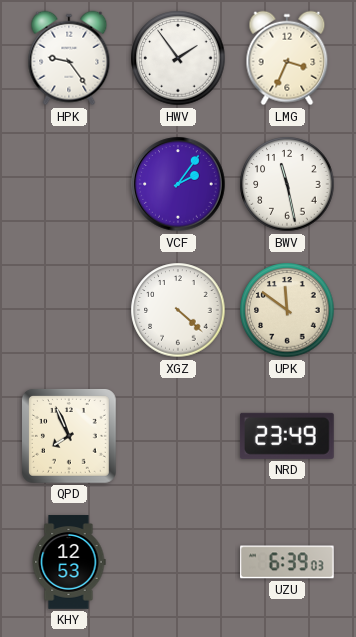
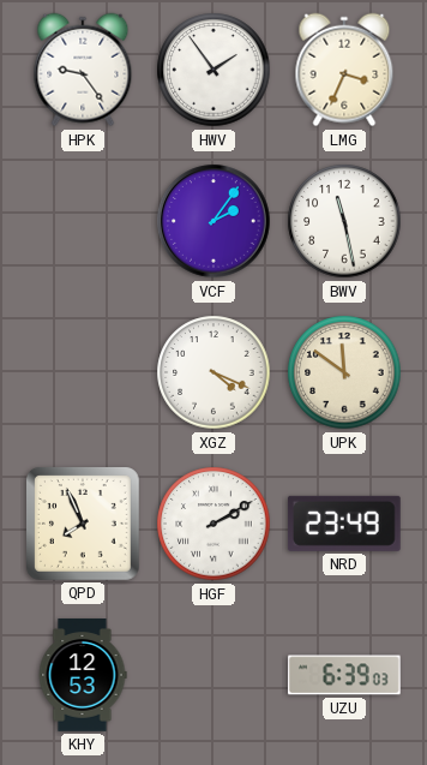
XGZ: 4:22 -> 4:19 (213, 372)
HGF: none -> 2:10 (213, 524)
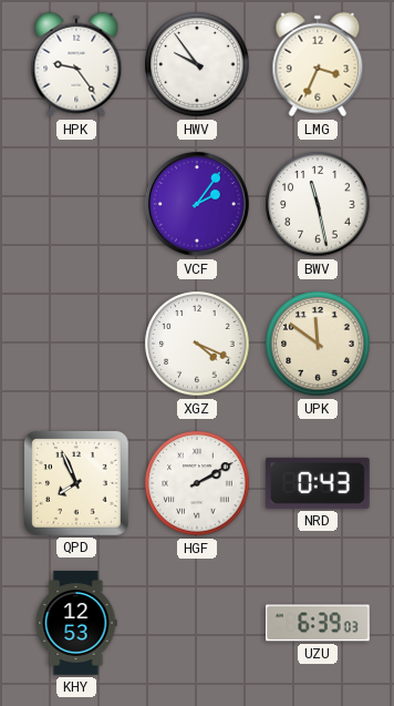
HWV: 1:54 -> 9:54 (197, 64)
NRD: 23:49 -> 0:43 (318, 483)
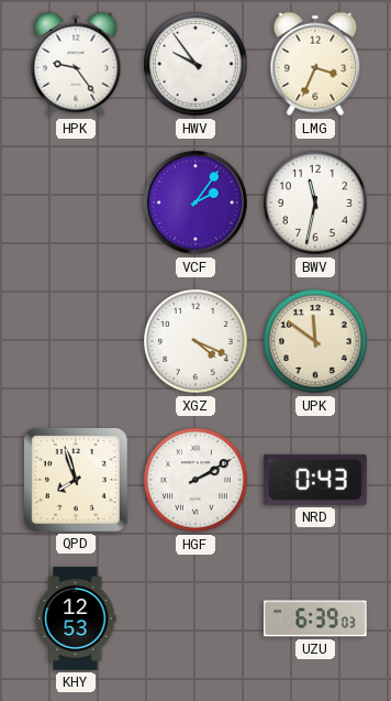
BWV: 11:28 -> 11:32 (315, 202)
QPD: 7:56 -> 7:57 (76, 480)
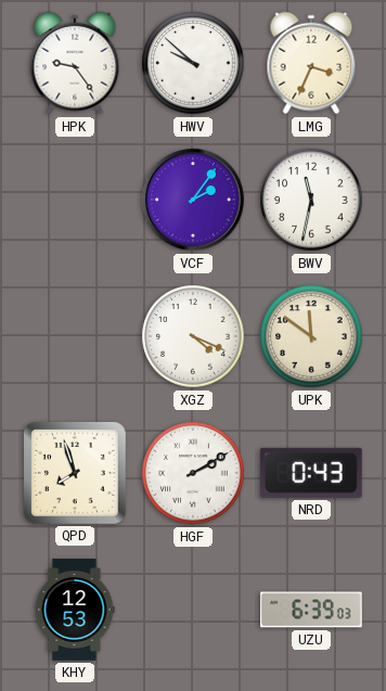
HWV: 9:54 -> 9:52 (193, 63)
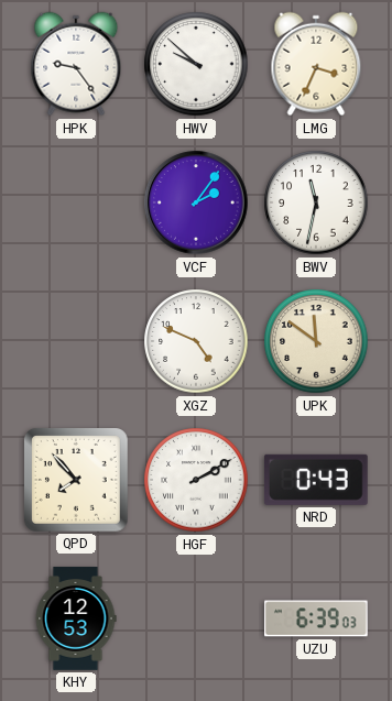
XGZ: 4:19 -> 4:49 (196, 341)
QPD: 7:57 -> 7:53 (76, 480)
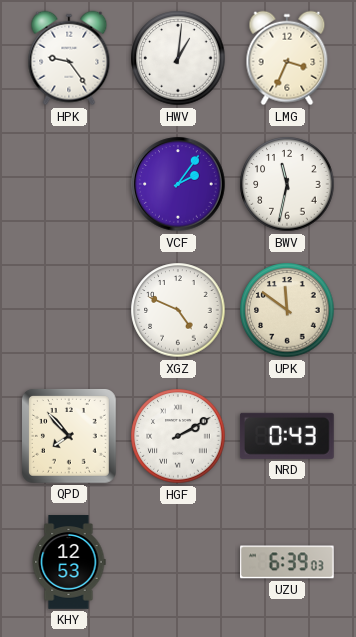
HWV: 9:52 -> 1:01 (178, 58)
